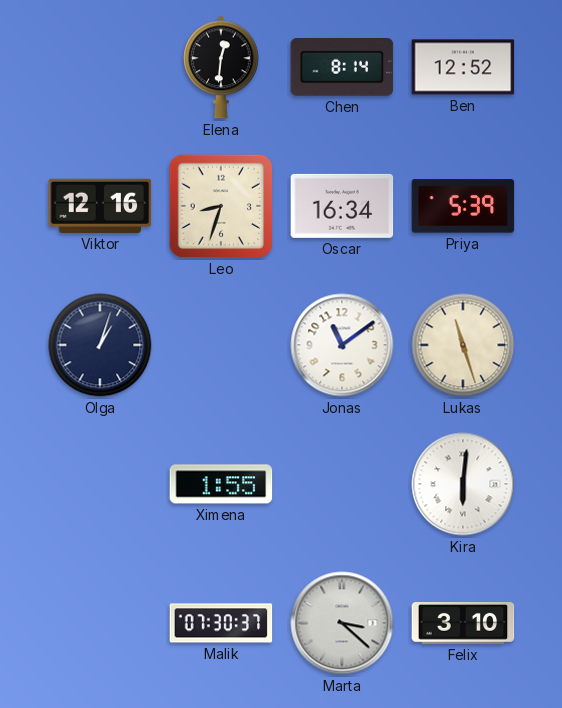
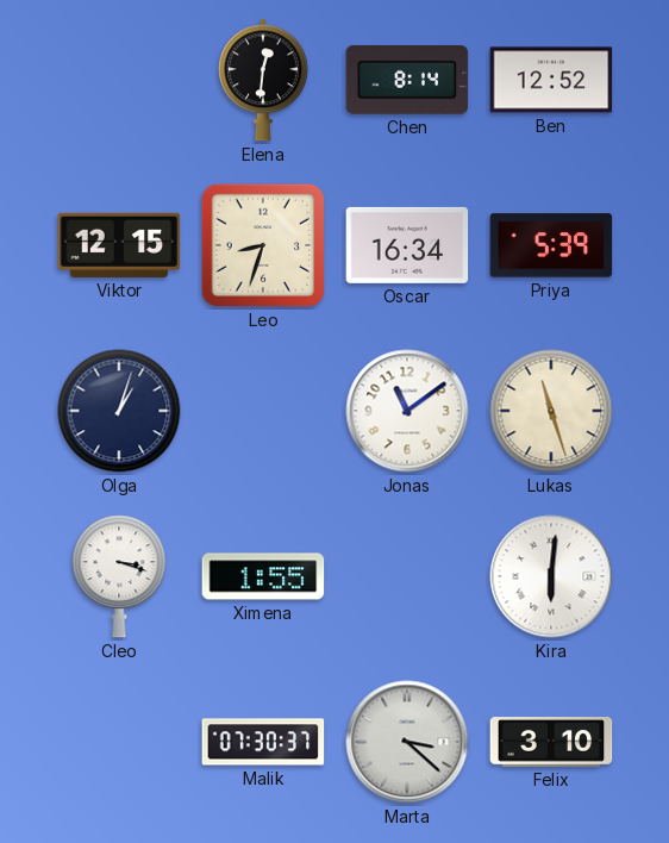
Viktor: 12:16 -> 12:15 (119, 245)
Cleo: none -> 3:18 (119, 576)
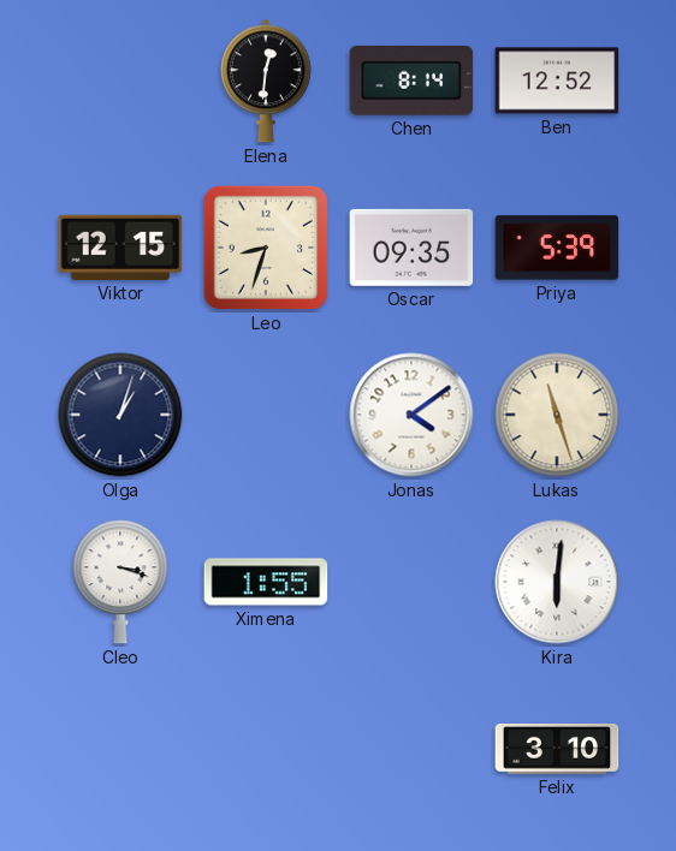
Oscar: 16:34 -> 09:35 (411, 248)
Jonas: 11:09 -> 4:09 (411, 415)
Malik: 07:30 -> none (263, 742)
Marta: 3:22 -> none (407, 742)
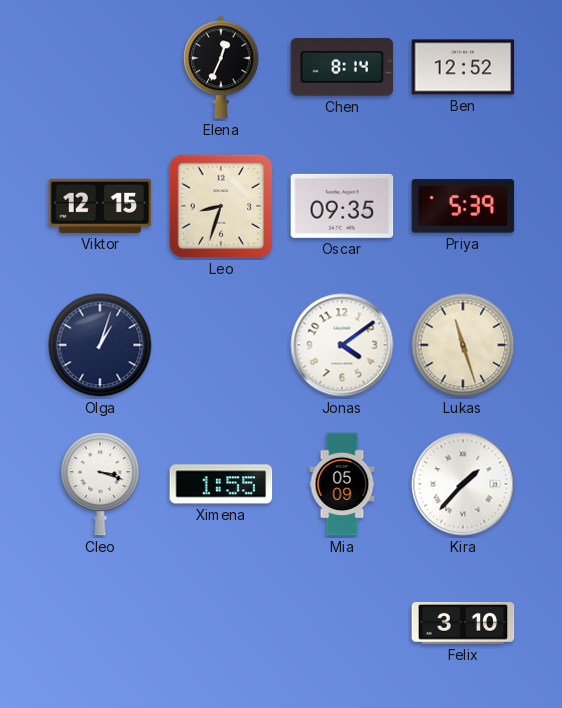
Elena: 12:31 -> 12:34 (221, 67)
Mia: none -> 05:09 (342, 484)
Kira: 6:01 -> 1:37 (463, 484)
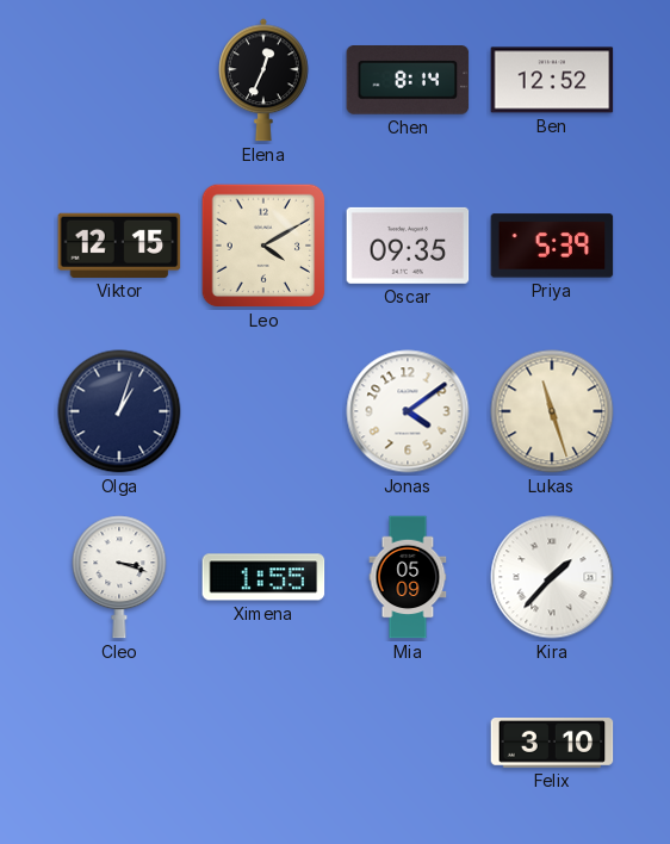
Leo: 8:33 -> 4:10 (263, 246)
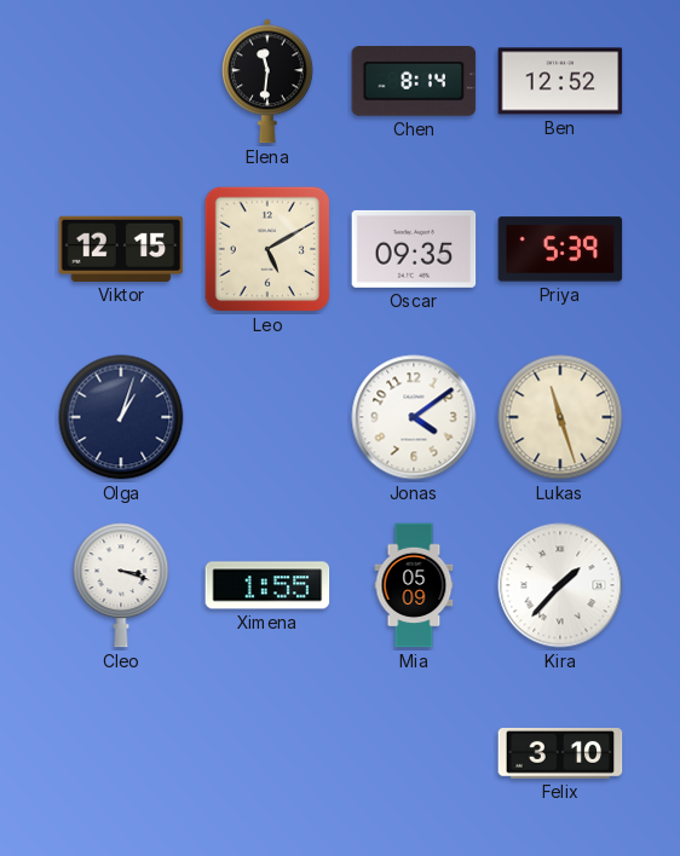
Elena: 12:34 -> 11:31 (267, 81)
Leo: 4:10 -> 5:10 (267, 249)
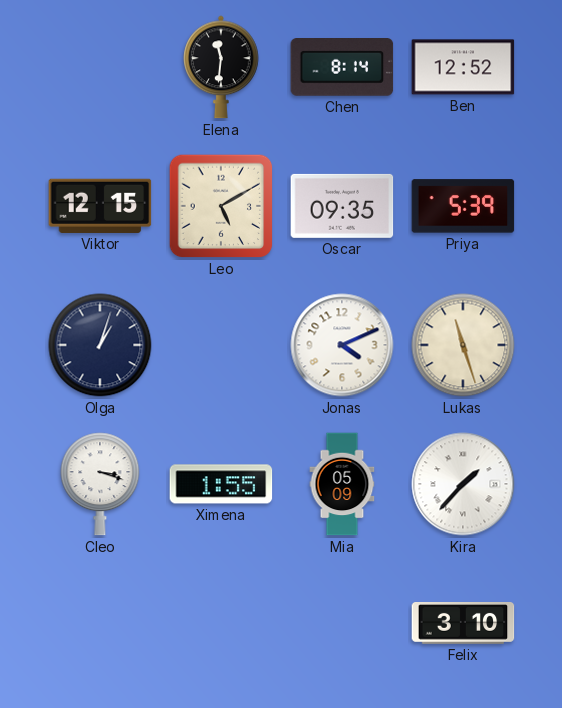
Jonas: 4:09 -> 4:11 (342, 345)
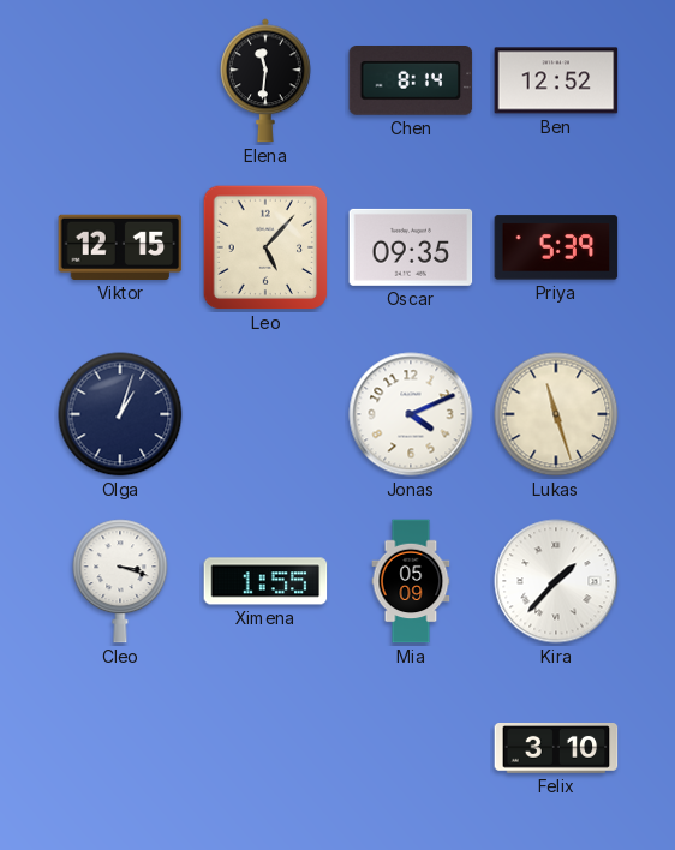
Leo: 5:10 -> 5:07 (265, 247)
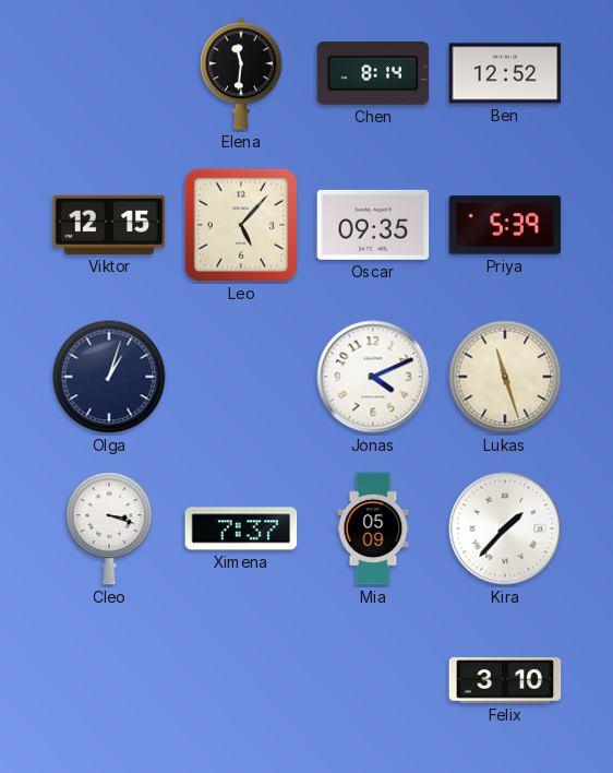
Ximena: 1:55 -> 7:37 (241, 528)
